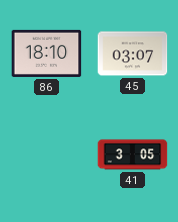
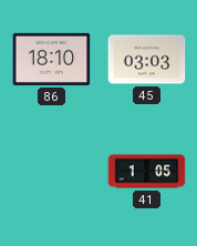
45: 03:07 -> 03:03 (147, 60)
41: 3:05 -> 1:05 (147, 172)
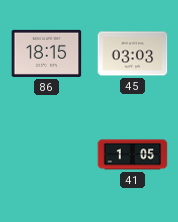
86: 18:10 -> 18:15 (47, 53)
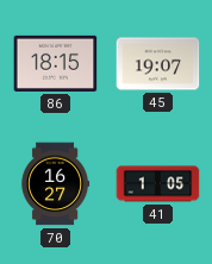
45: 03:03 -> 19:07 (158, 64)
70: none -> 16:27 (55, 184)
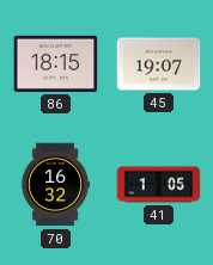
70: 16:27 -> 16:32 (55, 185)
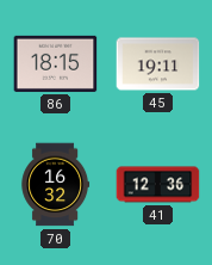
45: 19:07 -> 19:11 (158, 64)
41: 1:05 -> 12:36 (158, 185)
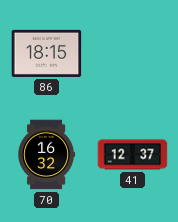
45: 19:11 -> none (158, 64)
41: 12:36 -> 12:37 (133, 155)
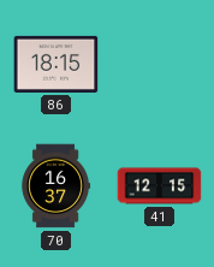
70: 16:32 -> 16:37 (55, 186)
41: 12:37 -> 12:15 (160, 186)
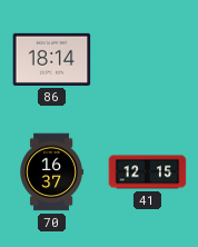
86: 18:15 -> 18:14 (52, 59)
